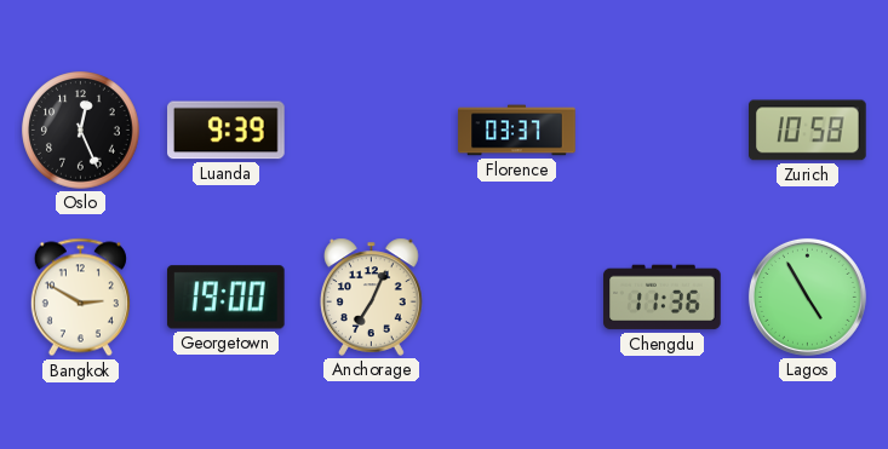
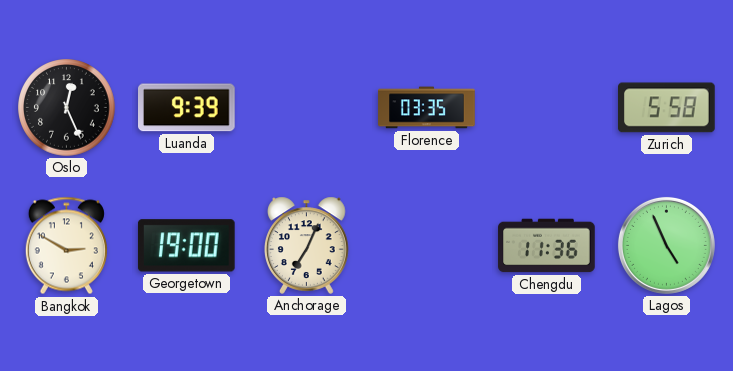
Florence: 03:37 -> 03:35 (427, 108)
Zurich: 10:58 -> 5:58 (667, 108)
Lagos: 4:55 -> 4:56 (666, 245)
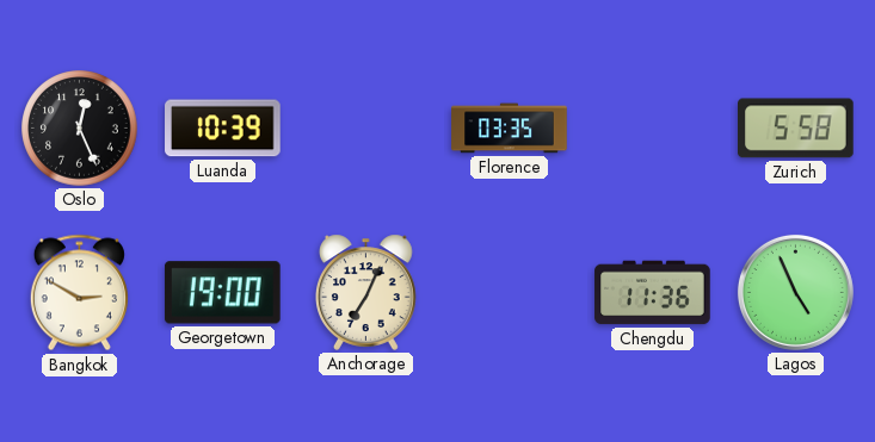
Luanda: 9:39 -> 10:39 (223, 129)
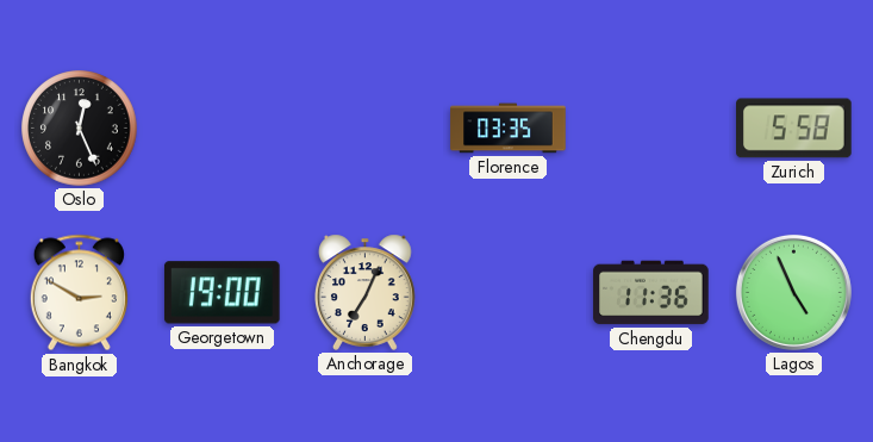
Luanda: 10:39 -> none (223, 129)
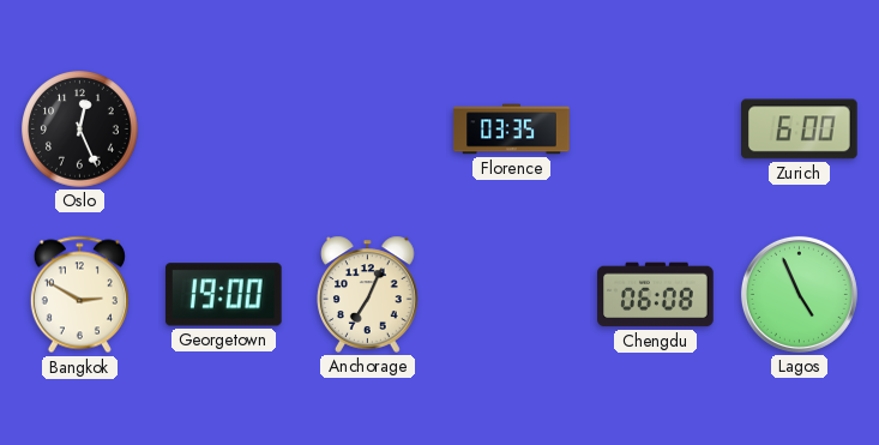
Zurich: 5:58 -> 6:00 (800, 130)
Chengdu: 11:36 -> 06:08 (656, 295)
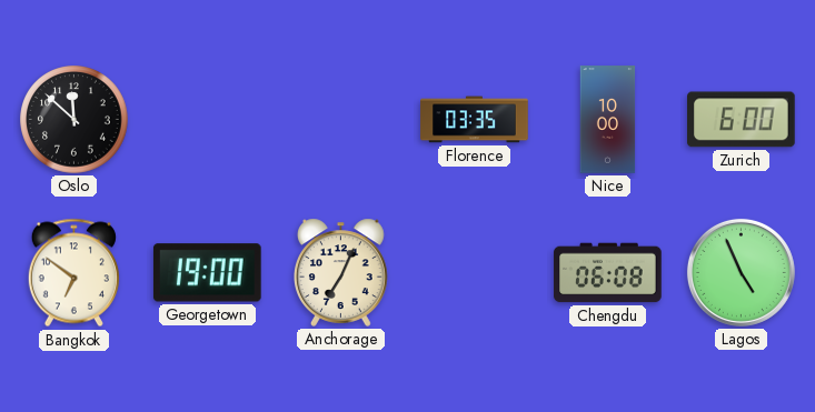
Oslo: 12:26 -> 11:52 (74, 120)
Nice: none -> 10:00 (608, 120)
Bangkok: 2:50 -> 6:51 (73, 273)
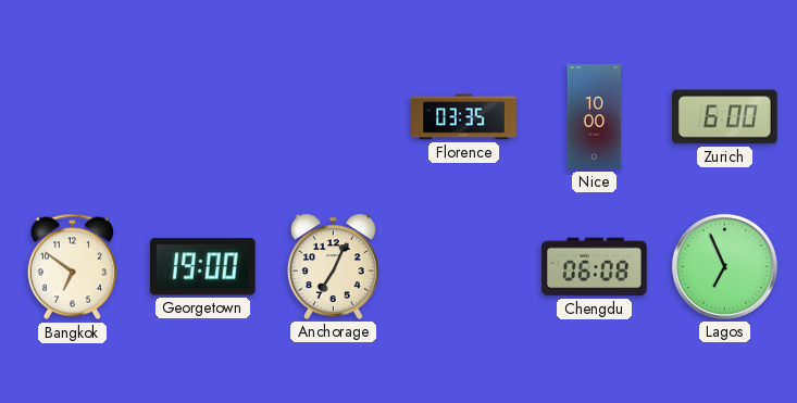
Oslo: 11:52 -> none (74, 120)
Lagos: 4:56 -> 6:56 (724, 266)
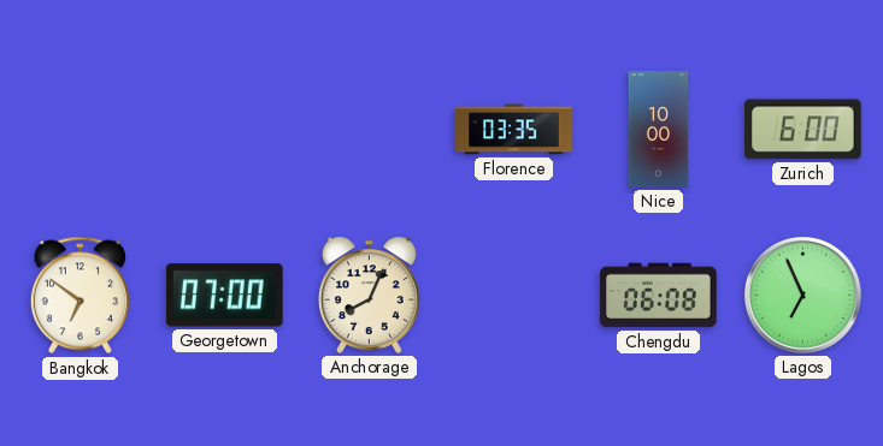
Georgetown: 19:00 -> 07:00 (224, 296)
Anchorage: 7:04 -> 8:04 (370, 295)
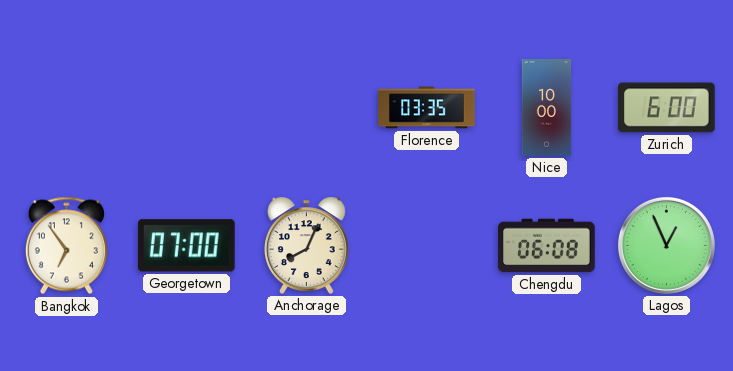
Bangkok: 6:51 -> 6:54 (66, 246)
Lagos: 6:56 -> 12:56 (666, 245)
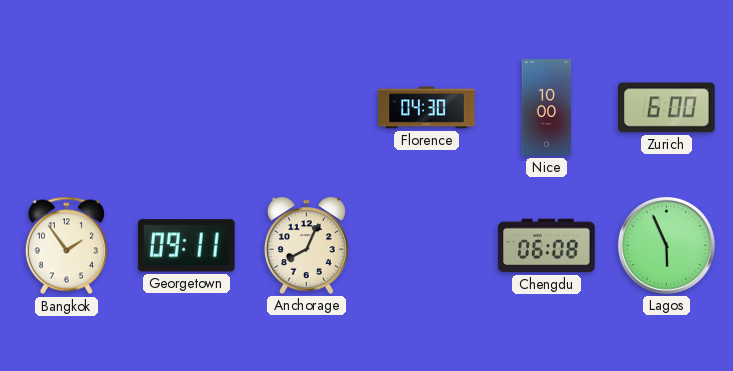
Florence: 03:35 -> 04:30 (427, 108)
Bangkok: 6:54 -> 1:54 (66, 246)
Georgetown: 07:00 -> 09:11 (186, 246)
Lagos: 12:56 -> 5:56 (666, 245)
